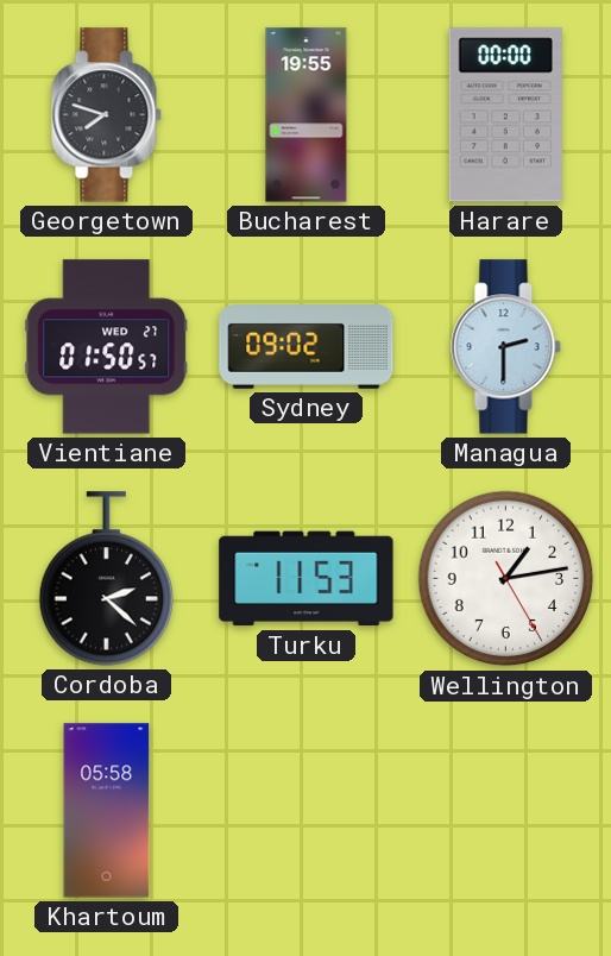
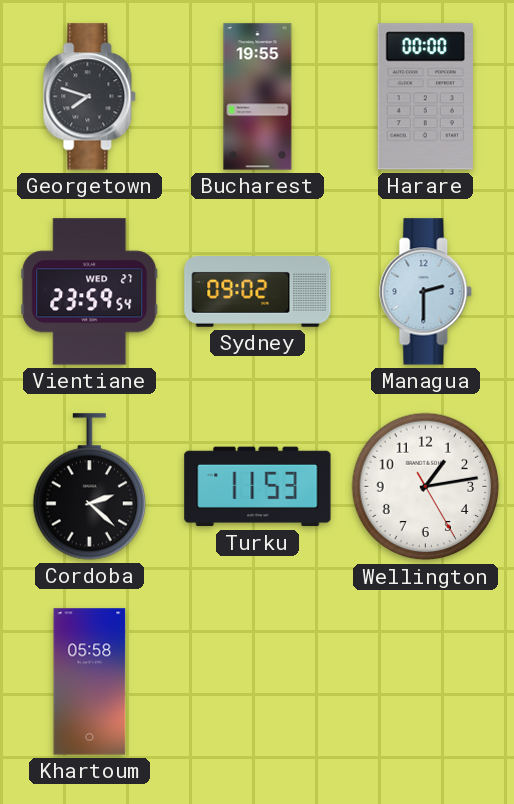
Vientiane: 01:50 -> 23:59 (90, 292)
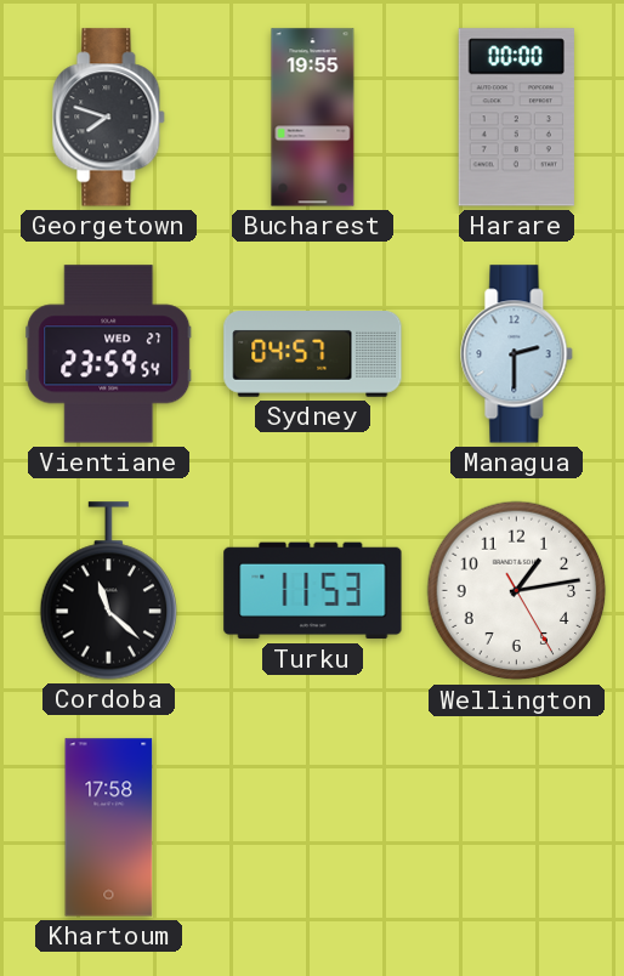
Sydney: 09:02 -> 04:57 (313, 354)
Cordoba: 2:22 -> 11:22 (108, 591)
Khartoum: 05:58 -> 17:58 (109, 828)
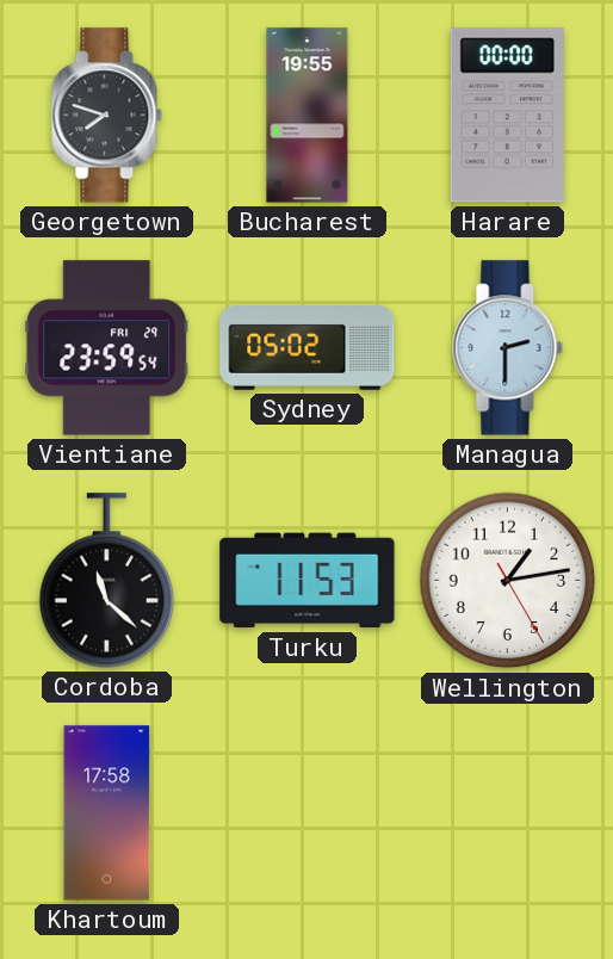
Vientiane date: WED 27 -> FRI 29 (107, 348)
Sydney: 04:57 -> 05:02 (308, 348)
